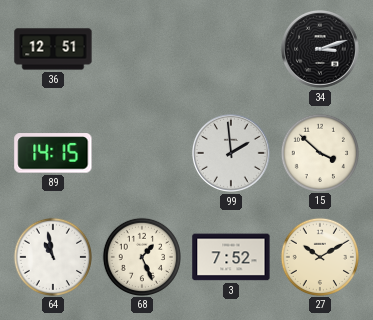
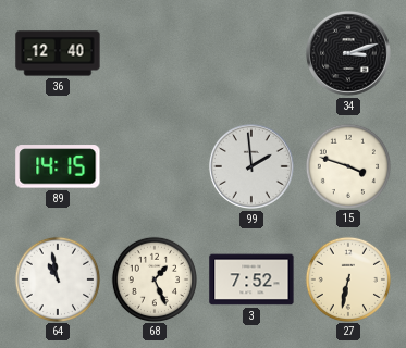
36: 12:51 -> 12:40 (58, 53)
15: 3:52 -> 3:48 (347, 165)
27: 10:10 -> 6:32 (347, 278)
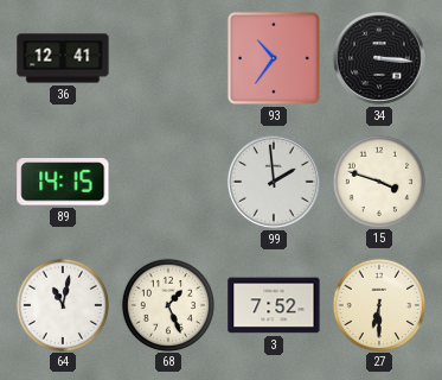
36: 12:40 -> 12:41 (63, 58)
93: none -> 10:36 (274, 58)
34: 3:12 -> 3:16 (379, 58)
64: 10:58 -> 11:02 (62, 304)
27: 6:32 -> 6:30 (378, 304)
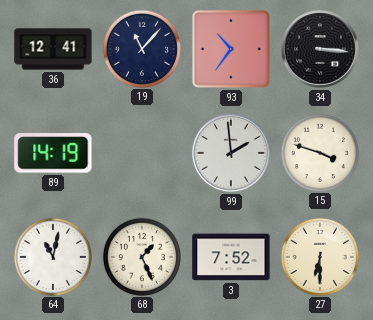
19: none -> 11:07 (141, 48)
89: 14:15 -> 14:19 (53, 153)
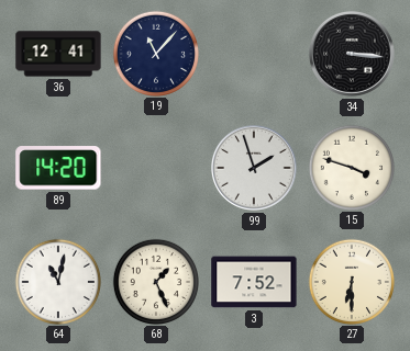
93: 10:36 -> none (231, 49)
89: 14:19 -> 14:20 (58, 168)
99: 1:59 -> 1:57 (254, 168)
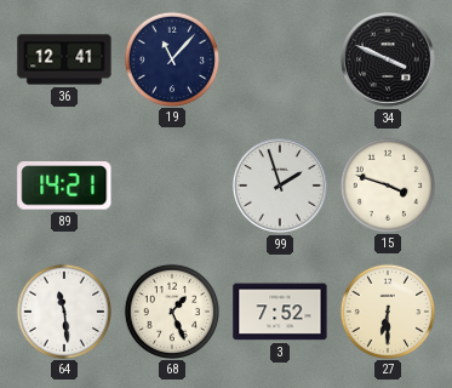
34: 3:16 -> 3:49 (388, 59)
89: 14:20 -> 14:21 (64, 186)
64: 11:02 -> 11:29 (63, 310)
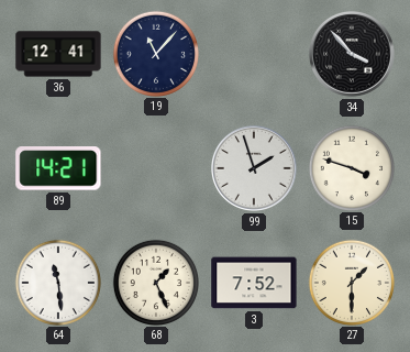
34: 3:49 -> 3:53 (352, 54)
27: 6:30 -> 1:30 (351, 282)
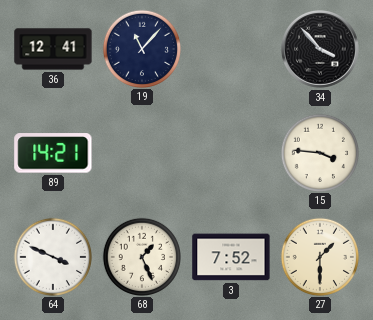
99: 1:57 -> none (254, 168)
15: 3:48 -> 3:46 (319, 152)
64: 11:29 -> 3:49 (52, 256)
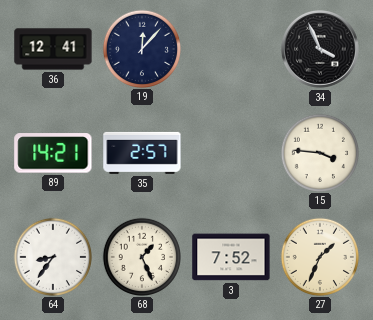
19: 11:07 -> 12:07 (141, 48)
34: 3:53 -> 3:56 (320, 49)
35: none -> 2:57 (142, 153)
64: 3:49 -> 8:36 (52, 256)
27: 1:30 -> 1:34 (319, 256)
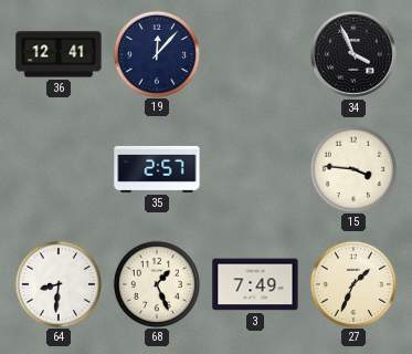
89: 14:21 -> none (53, 153)
64: 8:36 -> 8:31 (57, 283)
3: 7:52 -> 7:49 (255, 284)
